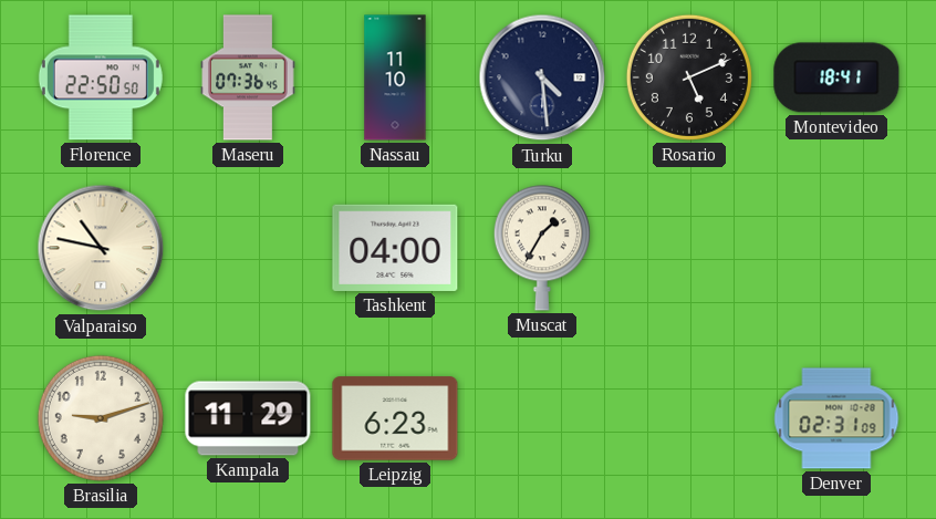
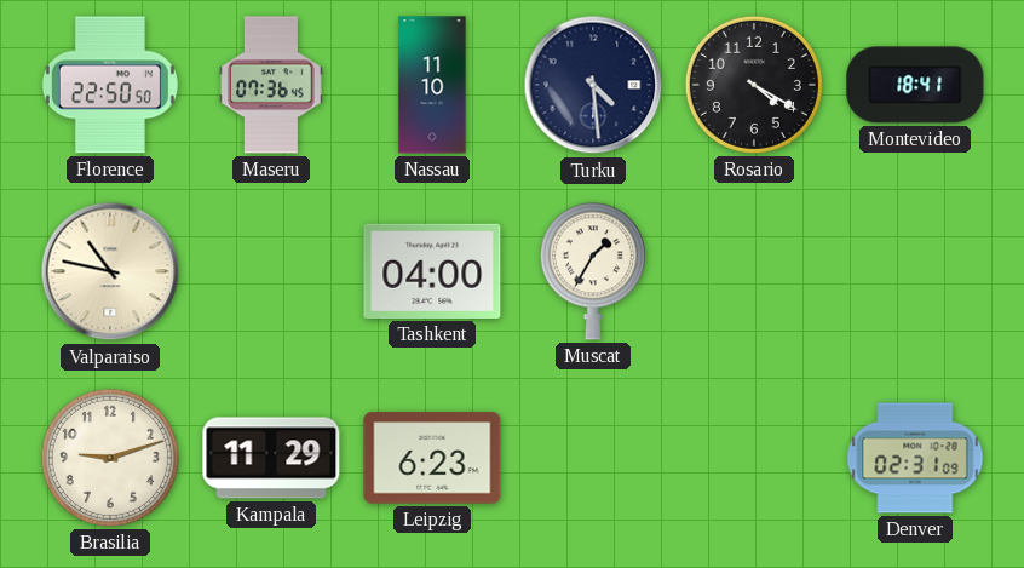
Rosario: 5:11 -> 4:20 (754, 85)
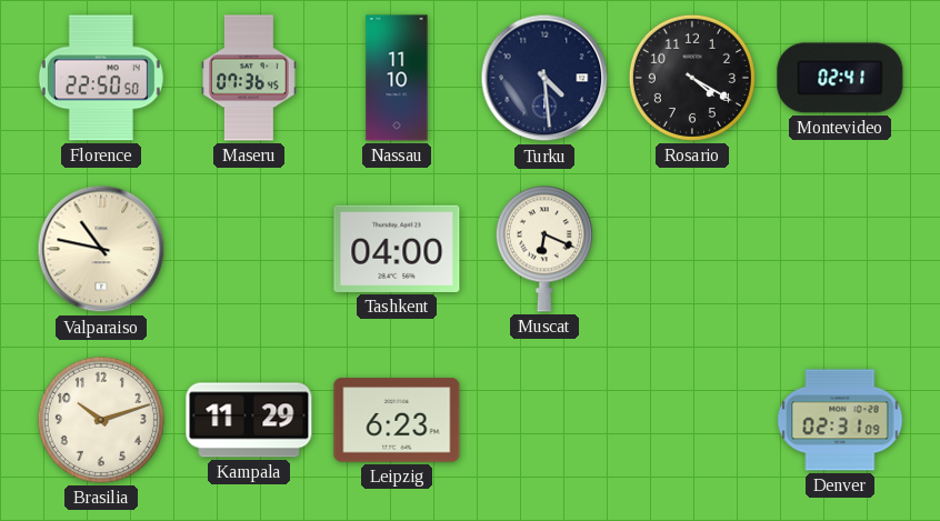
Montevideo: 18:41 -> 02:41 (840, 78)
Muscat: 1:35 -> 6:19 (544, 249)
Brasilia: 9:12 -> 10:12 (101, 420)
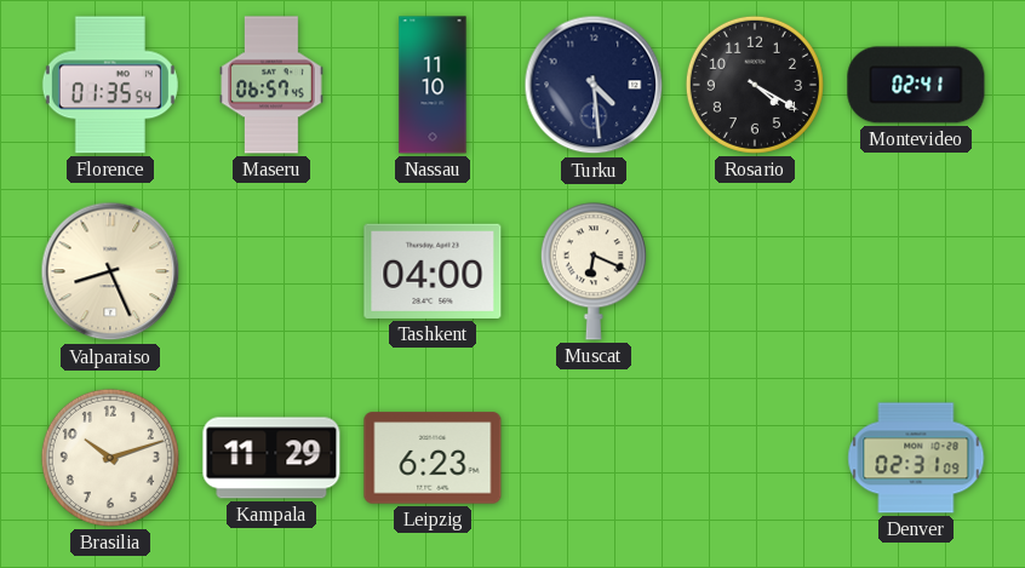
Florence: 22:50 -> 01:35 (110, 85)
Maseru: 07:36 -> 06:57 (271, 85)
Valparaiso: 10:47 -> 8:26 (110, 271)
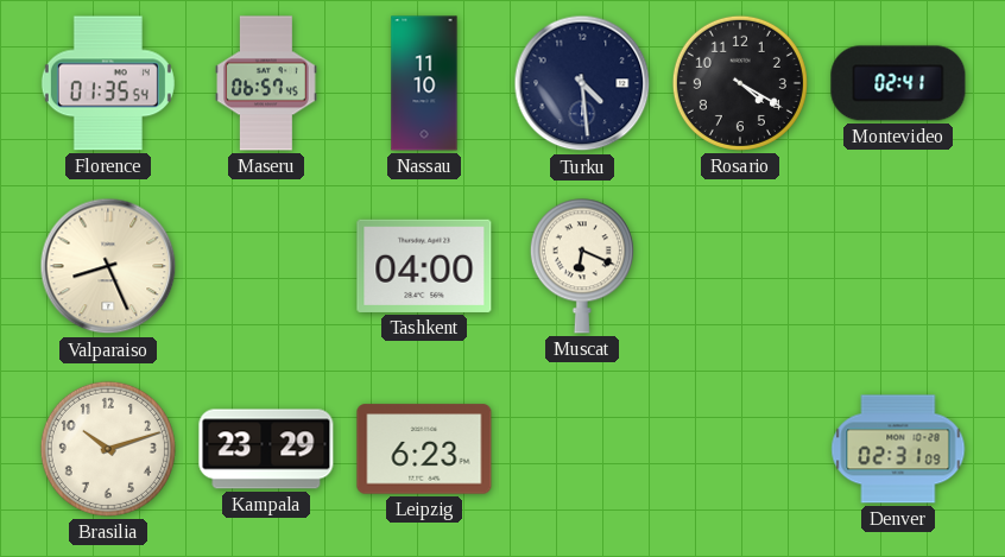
Kampala: 11:29 -> 23:29 (266, 449)
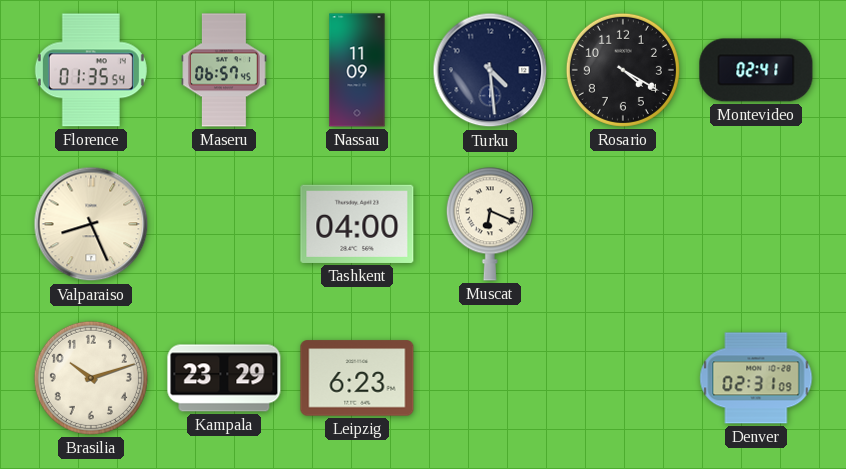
Nassau: 11:10 -> 11:09 (357, 70)
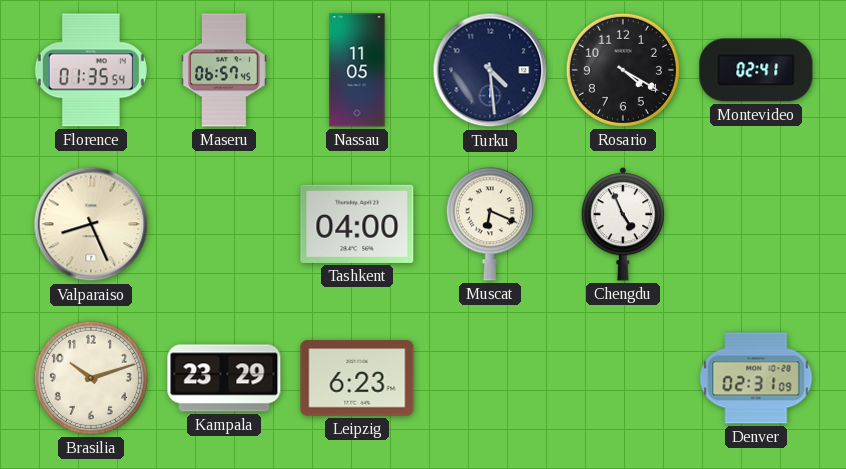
Nassau: 11:09 -> 11:05 (357, 70)
Chengdu: none -> 4:56 (623, 224)
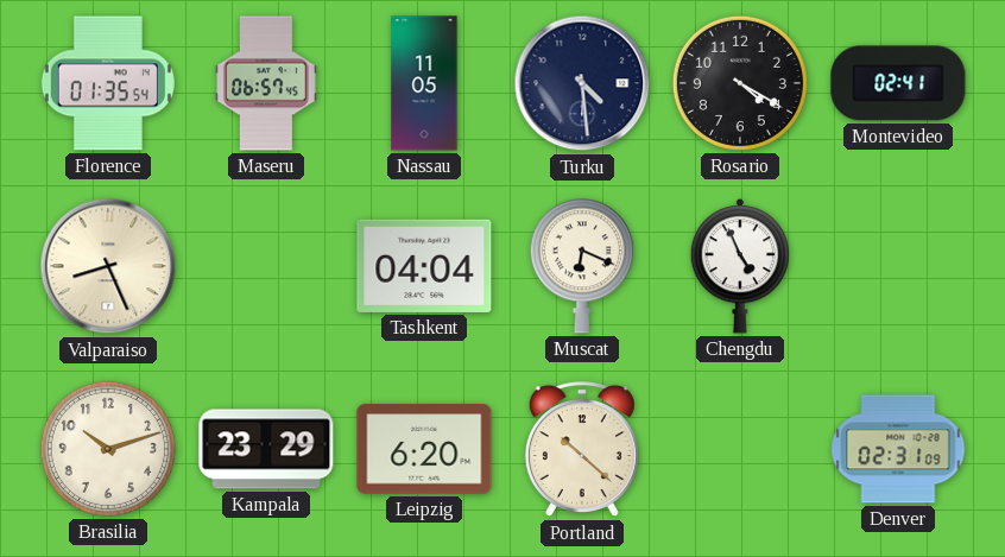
Tashkent: 04:00 -> 04:04 (424, 266)
Leipzig: 6:23 -> 6:20 (424, 449)
Portland: none -> 10:22 (582, 450)
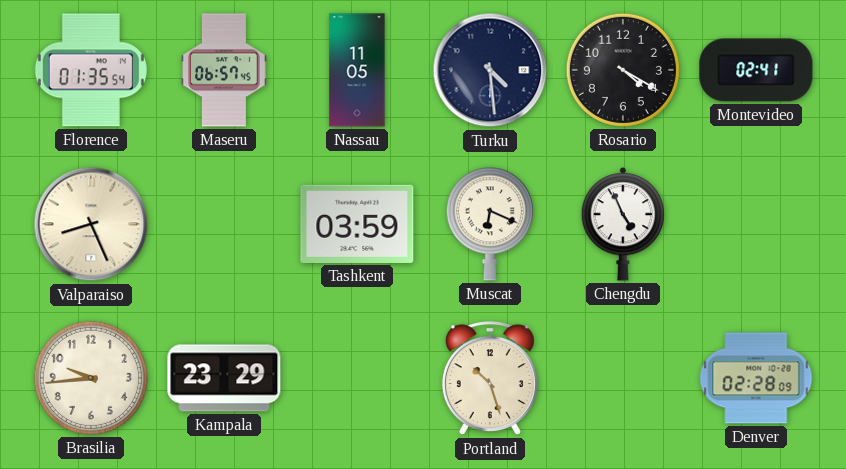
Tashkent: 04:04 -> 03:59 (357, 224)
Brasilia: 10:12 -> 9:44 (91, 378)
Leipzig: 6:20 -> none (424, 449)
Portland: 10:22 -> 10:27 (490, 379)
Denver: 02:31 -> 02:28 (756, 378)
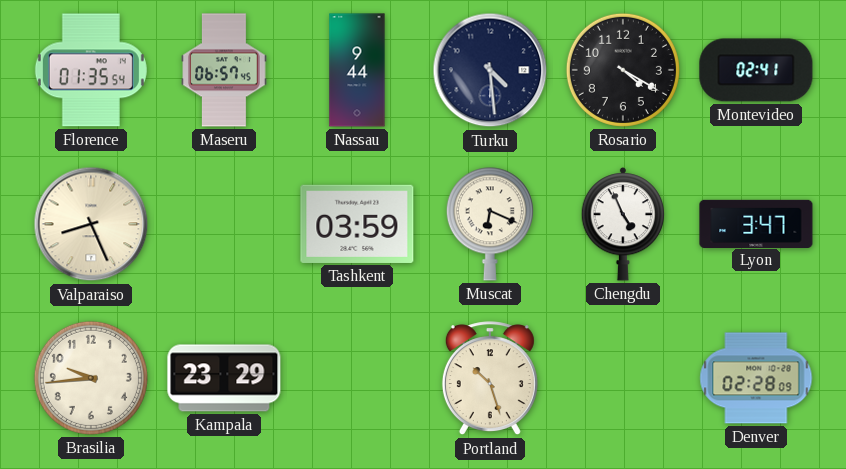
Nassau: 11:05 -> 9:44 (357, 70)
Lyon: none -> 3:47 (756, 223)
